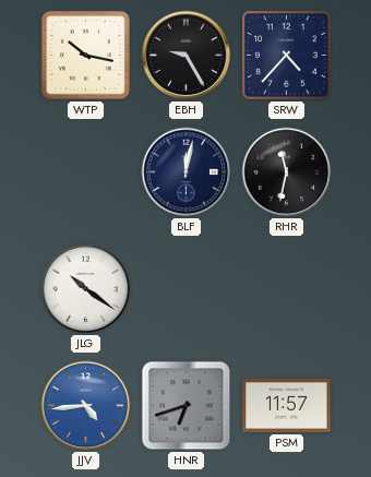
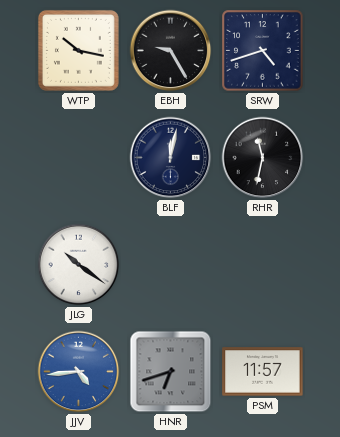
SRW: 4:37 -> 4:42 (263, 51)
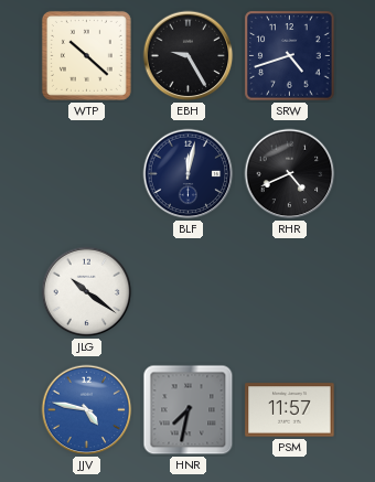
WTP: 10:17 -> 10:22 (86, 55)
RHR: 11:32 -> 4:41 (290, 174)
JJV: 4:44 -> 4:47 (87, 410)
HNR: 6:42 -> 7:32 (189, 410)
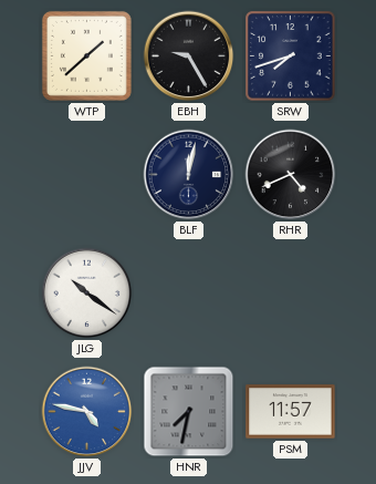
WTP: 10:22 -> 1:38 (86, 55)
SRW: 4:42 -> 7:42 (291, 56)
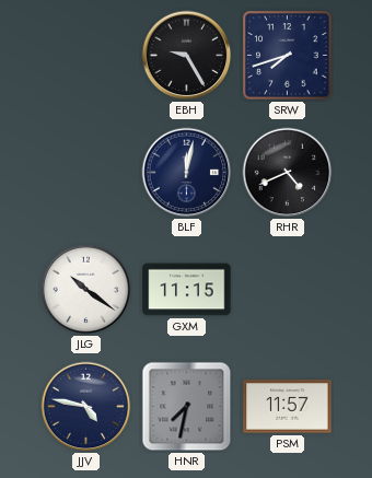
WTP: 1:38 -> none (86, 55)
GXM: none -> 11:15 (187, 290)
JJV dial: blue -> navy (86, 407)
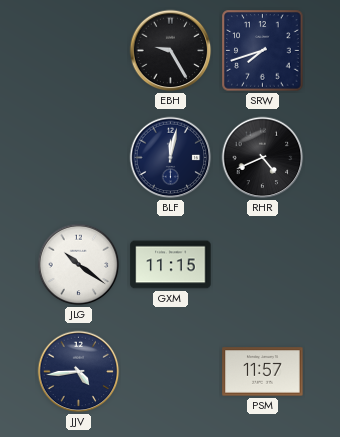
JJV: 4:47 -> 4:44 (79, 372)
HNR: 7:32 -> none (187, 407)
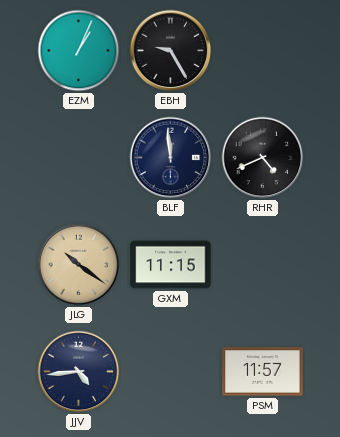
EZM: none -> 1:04 (79, 51)
SRW: 7:42 -> none (263, 51)
BLF: 12:02 -> 11:59 (171, 158)
JLG dial: white -> champagne (79, 265)
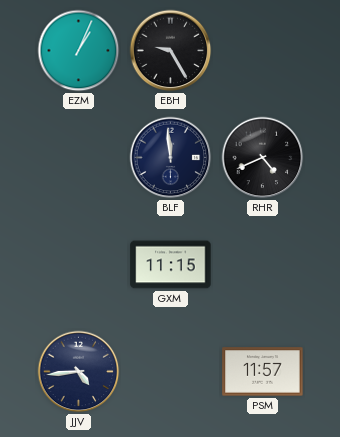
JLG: 10:21 -> none (79, 265)
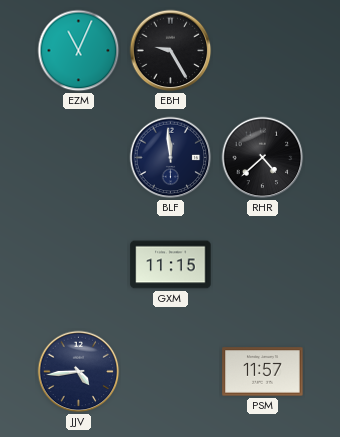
EZM: 1:04 -> 11:04 (79, 51)
RHR: 4:41 -> 4:38 (263, 158)
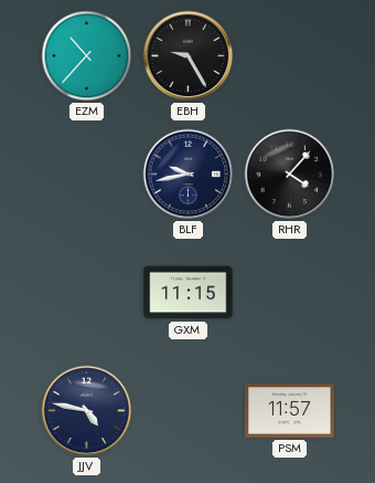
EZM: 11:04 -> 10:37 (87, 56)
BLF: 11:59 -> 9:43 (189, 175)
RHR: 4:38 -> 4:07 (290, 175)
JJV: 4:44 -> 4:47 (87, 411)
